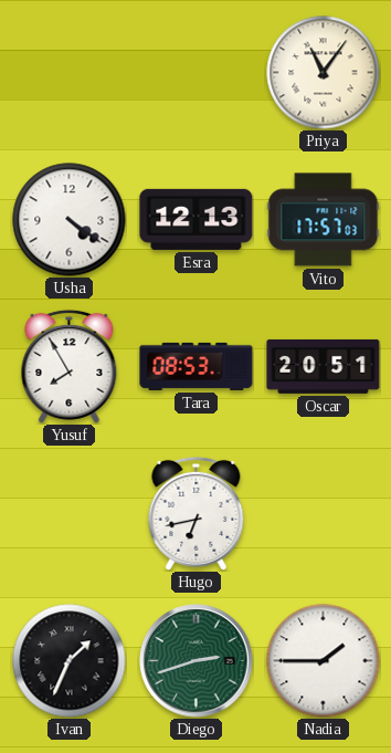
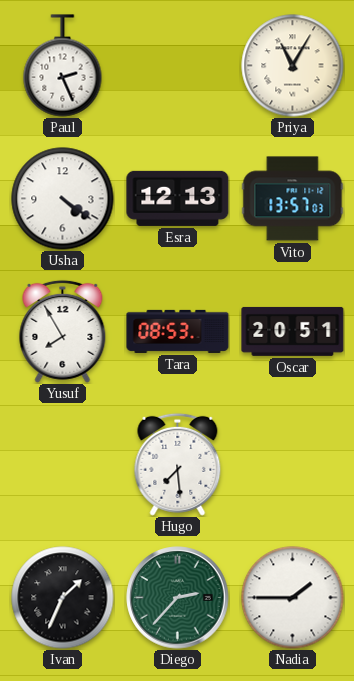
Paul: none -> 2:26 (63, 66)
Priya: 11:06 -> 11:05 (293, 66)
Vito: 17:57 -> 13:57 (293, 199)
Hugo: 6:43 -> 7:29 (178, 464)
Diego: 2:42 -> 2:37 (178, 598)
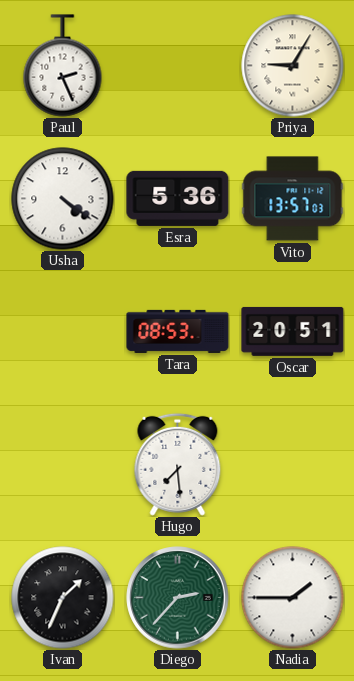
Priya: 11:05 -> 9:05 (293, 66)
Esra: 12:13 -> 5:36 (178, 198)
Yusuf: 7:55 -> none (63, 331)
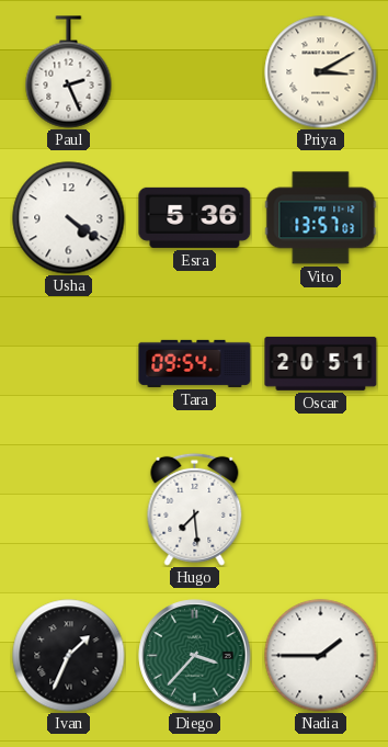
Priya: 9:05 -> 3:10 (321, 72)
Tara: 08:53 -> 09:54 (195, 363)
Diego: 2:37 -> 3:37 (195, 656)
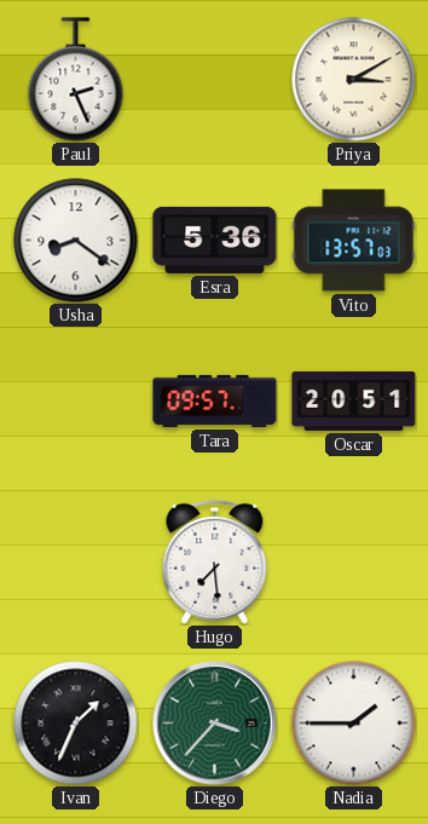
Usha: 4:21 -> 8:21 (76, 241)
Tara: 09:54 -> 09:57 (215, 401)
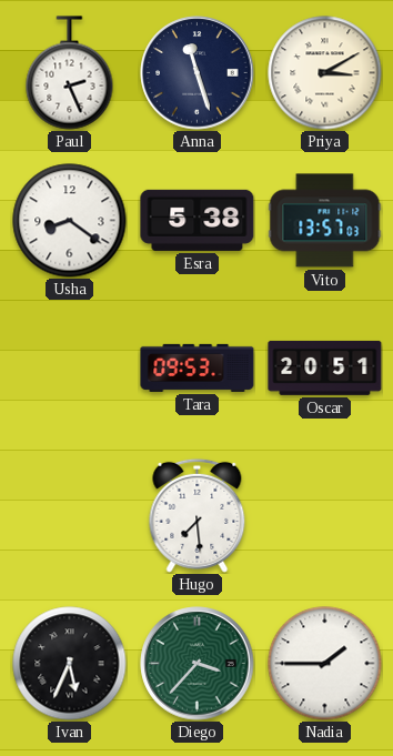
Anna: none -> 11:27 (198, 73)
Esra: 5:36 -> 5:38 (198, 220)
Tara: 09:57 -> 09:53 (198, 367)
Ivan: 1:34 -> 5:34 (70, 664)
